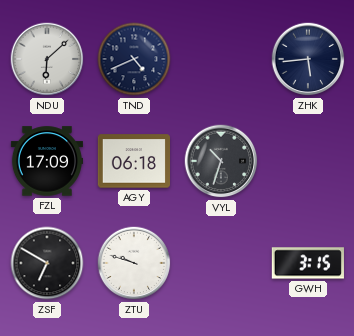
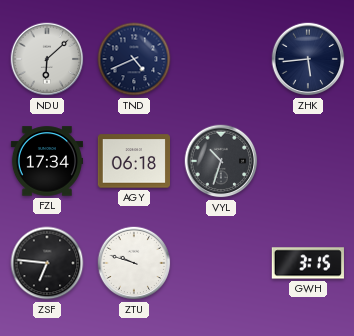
FZL: 17:09 -> 17:34 (46, 161)
ZSF: 6:50 -> 6:46 (47, 263)
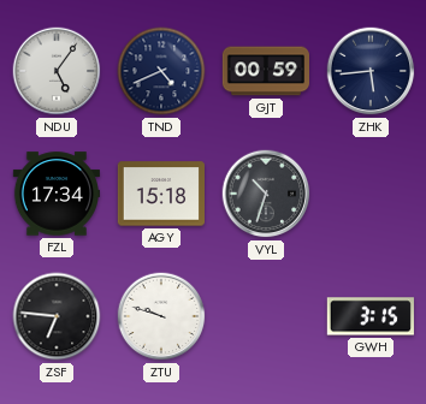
NDU: 6:08 -> 5:06 (57, 71)
GJT: none -> 00:59 (266, 71)
AGY: 06:18 -> 15:18 (160, 194)
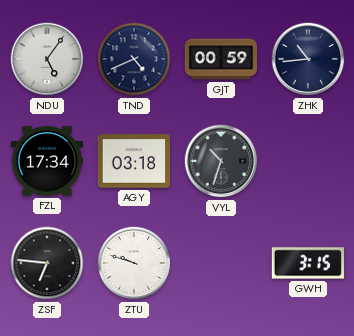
ZHK: 5:44 -> 10:44 (308, 59)
AGY: 15:18 -> 03:18 (133, 161)
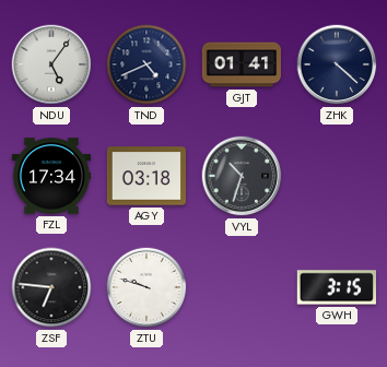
GJT: 00:59 -> 01:41 (242, 64)
ZHK: 10:44 -> 4:22 (337, 64)
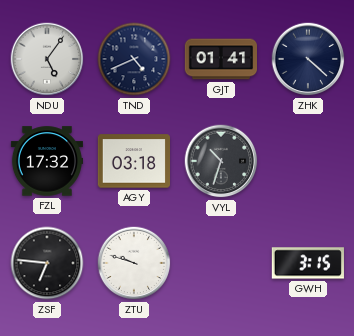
FZL: 17:34 -> 17:32 (46, 161)
